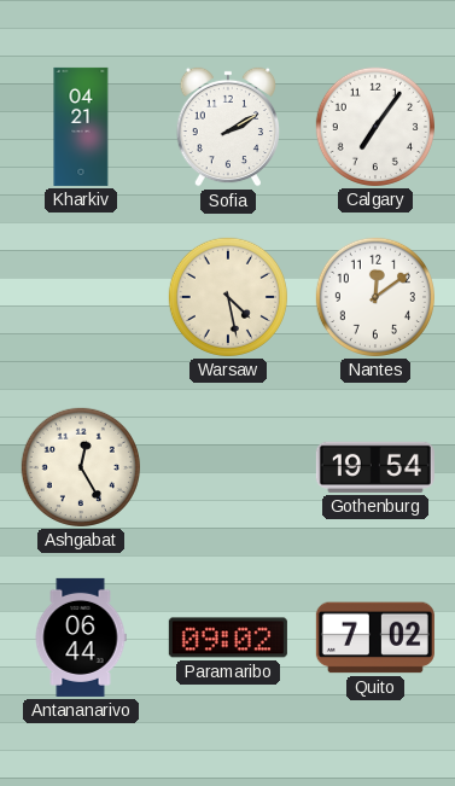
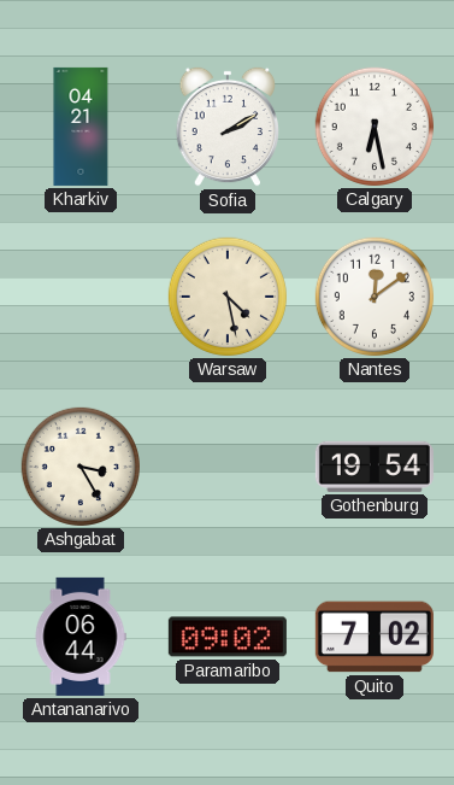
Calgary: 7:06 -> 6:28 (375, 127)
Ashgabat: 12:25 -> 3:25 (81, 467)
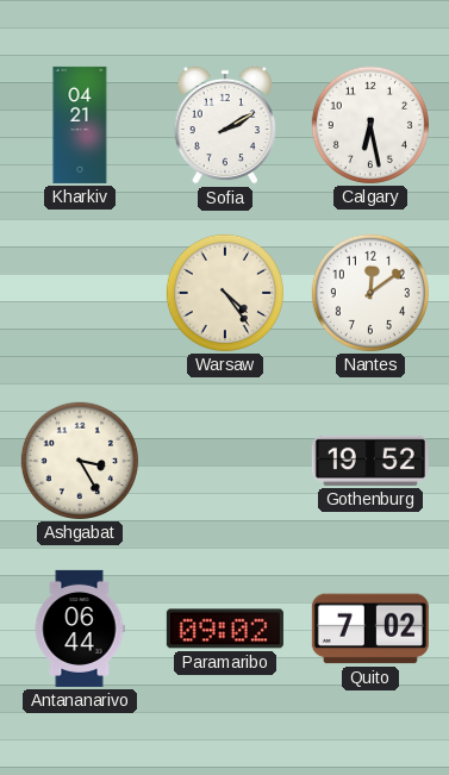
Warsaw: 4:28 -> 4:24 (225, 293)
Gothenburg: 19:54 -> 19:52 (370, 461)
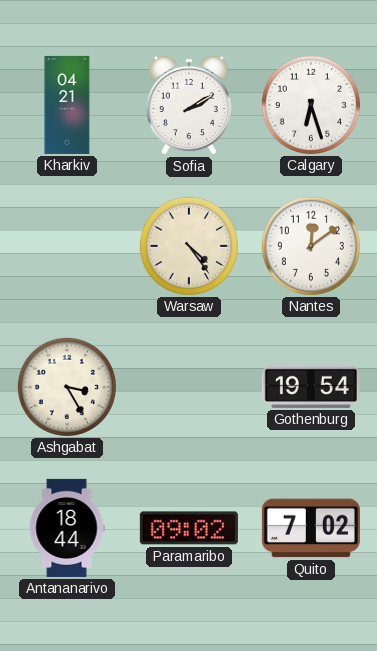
Calgary: 6:28 -> 6:27 (311, 105)
Gothenburg: 19:52 -> 19:54 (311, 387)
Antananarivo: 06:44 -> 18:44 (67, 528)
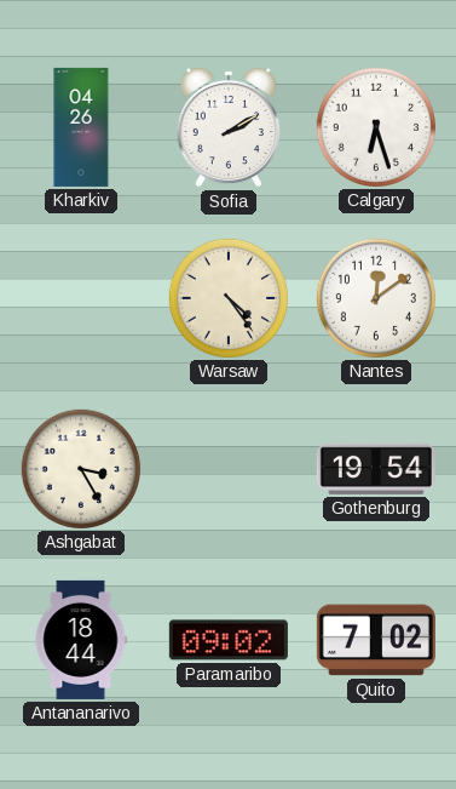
Kharkiv: 04:21 -> 04:26 (81, 127)
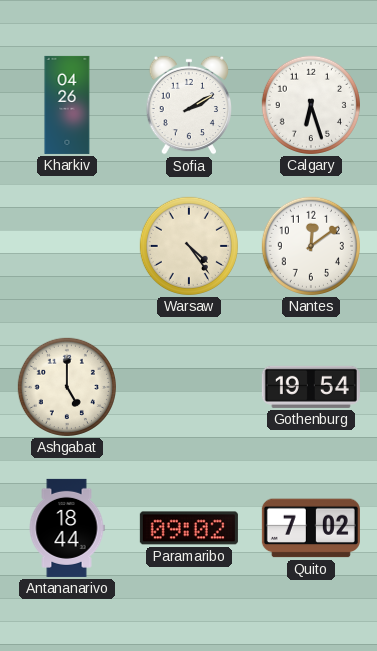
Ashgabat: 3:25 -> 5:00 (67, 387)
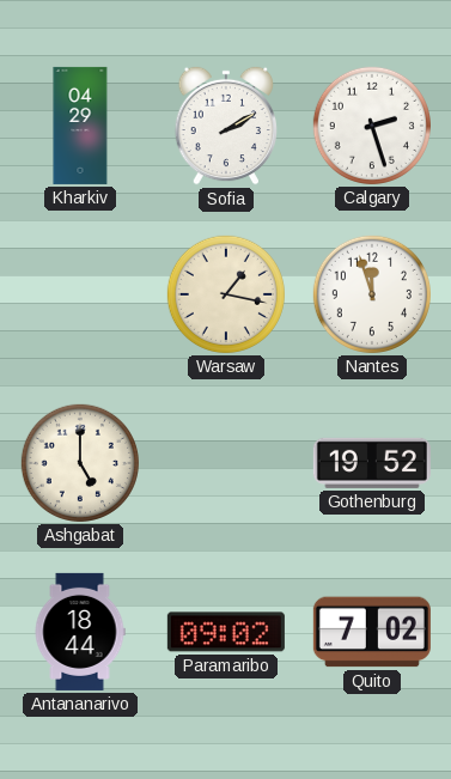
Kharkiv: 04:26 -> 04:29 (80, 126)
Calgary: 6:27 -> 2:27 (372, 126)
Warsaw: 4:24 -> 1:17 (226, 294)
Nantes: 12:09 -> 11:57 (372, 294)
Gothenburg: 19:54 -> 19:52 (372, 463)
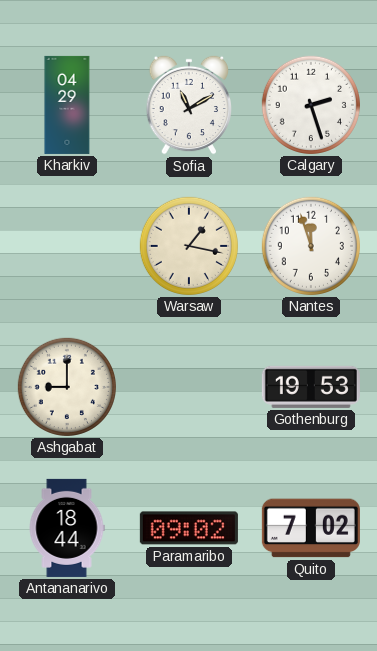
Sofia: 2:10 -> 11:10 (188, 105)
Ashgabat: 5:00 -> 9:00 (67, 387)
Gothenburg: 19:52 -> 19:53 (311, 387)
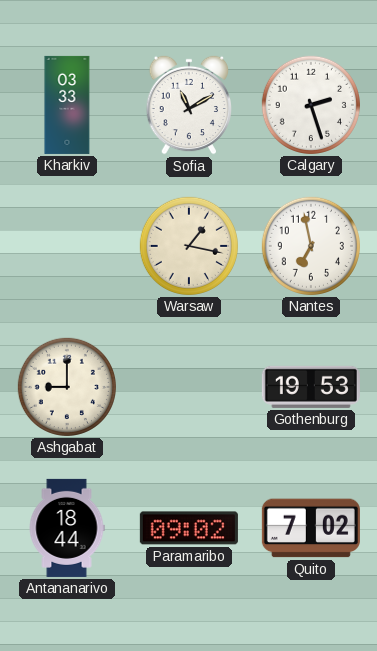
Kharkiv: 04:29 -> 03:33 (67, 105)
Nantes: 11:57 -> 6:58 (311, 246)
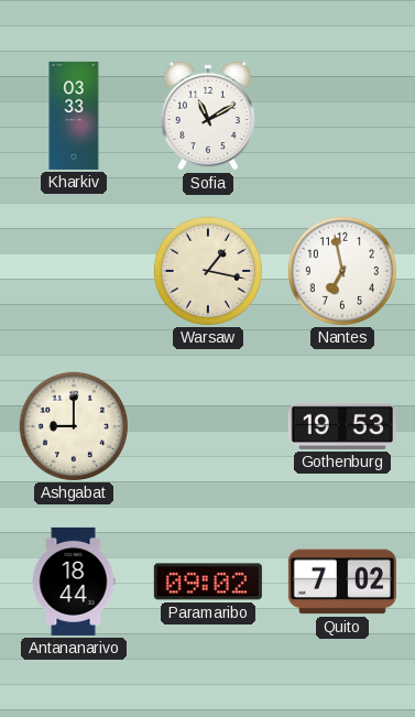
Calgary: 2:27 -> none (311, 105)
